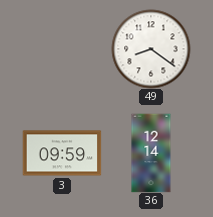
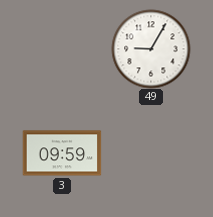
49: 8:21 -> 9:05 (151, 49)
36: 12:14 -> none (151, 153)
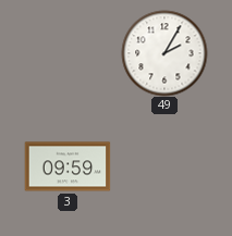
49: 9:05 -> 2:05 (164, 53)
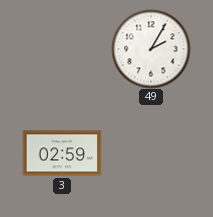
3: 09:59 -> 02:59 (62, 153)
